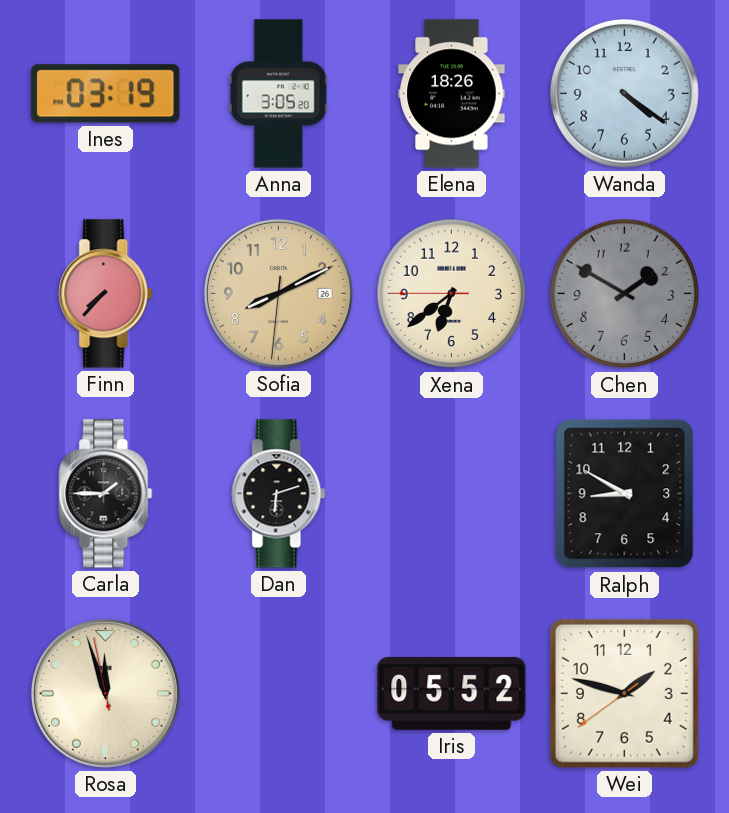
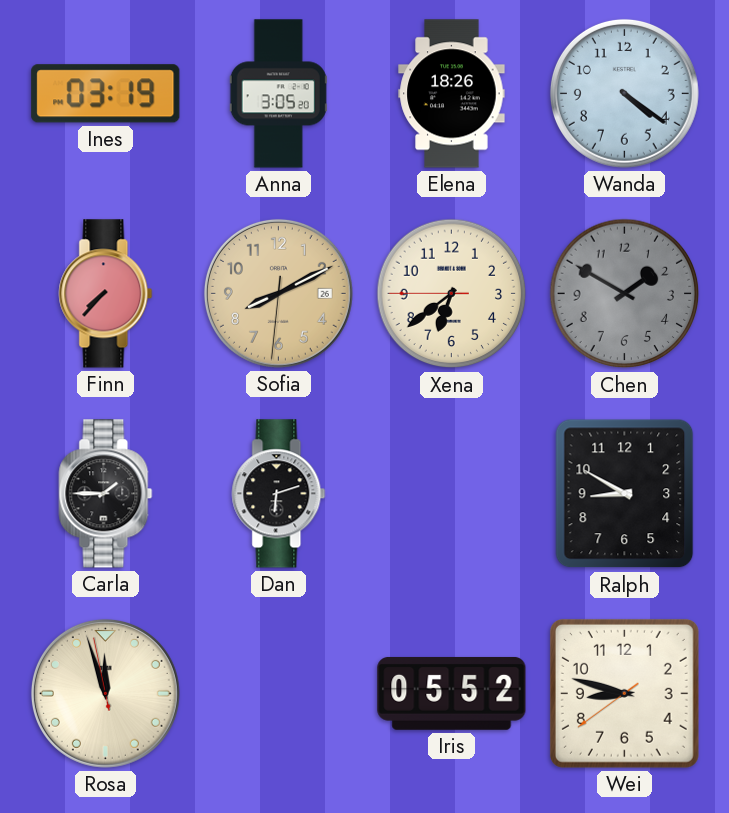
Wei: 1:47 -> 8:47 (624, 693)
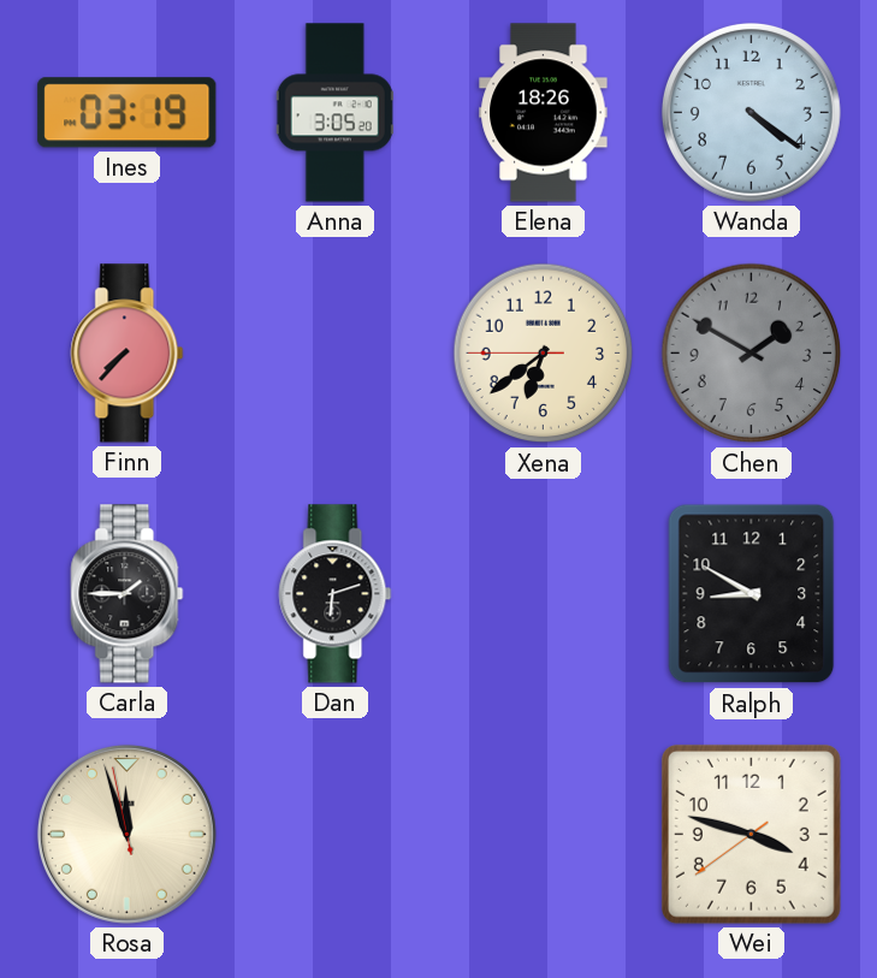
Sofia: 8:10 -> none (278, 293)
Iris: 05:52 -> none (452, 693)
Wei: 8:47 -> 3:47 (751, 834)
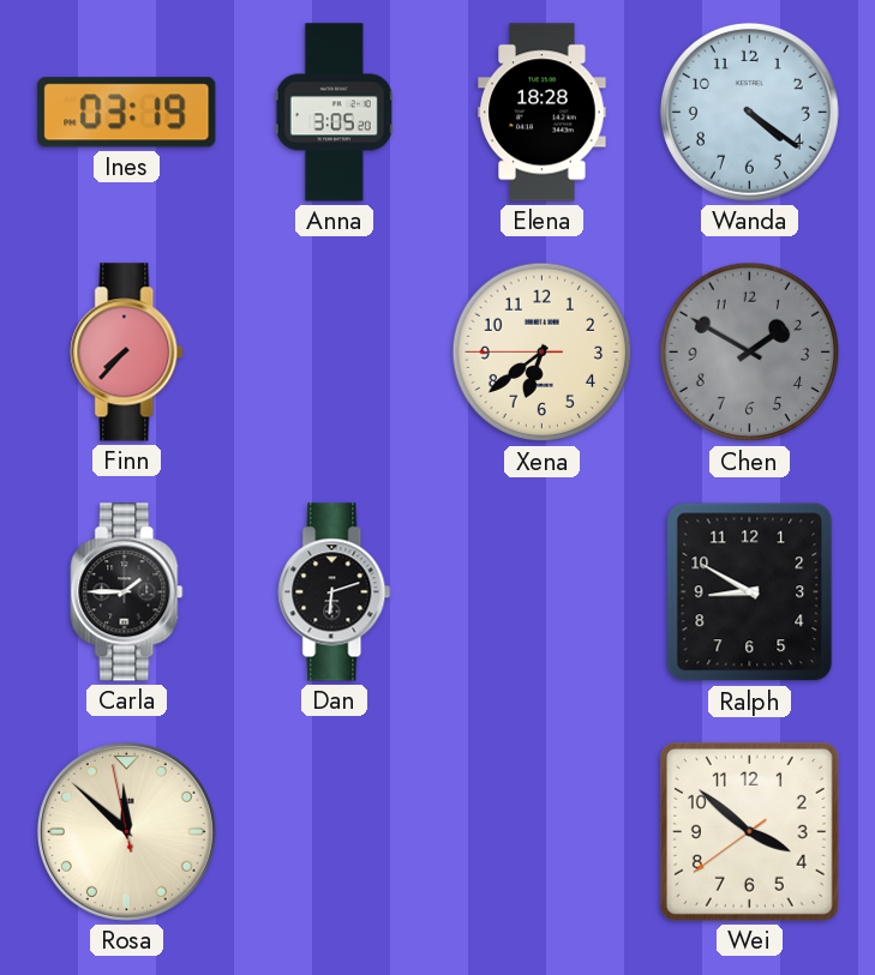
Elena: 18:26 -> 18:28 (543, 113)
Rosa: 11:56 -> 11:51 (126, 831)
Wei: 3:47 -> 3:51 (749, 831)
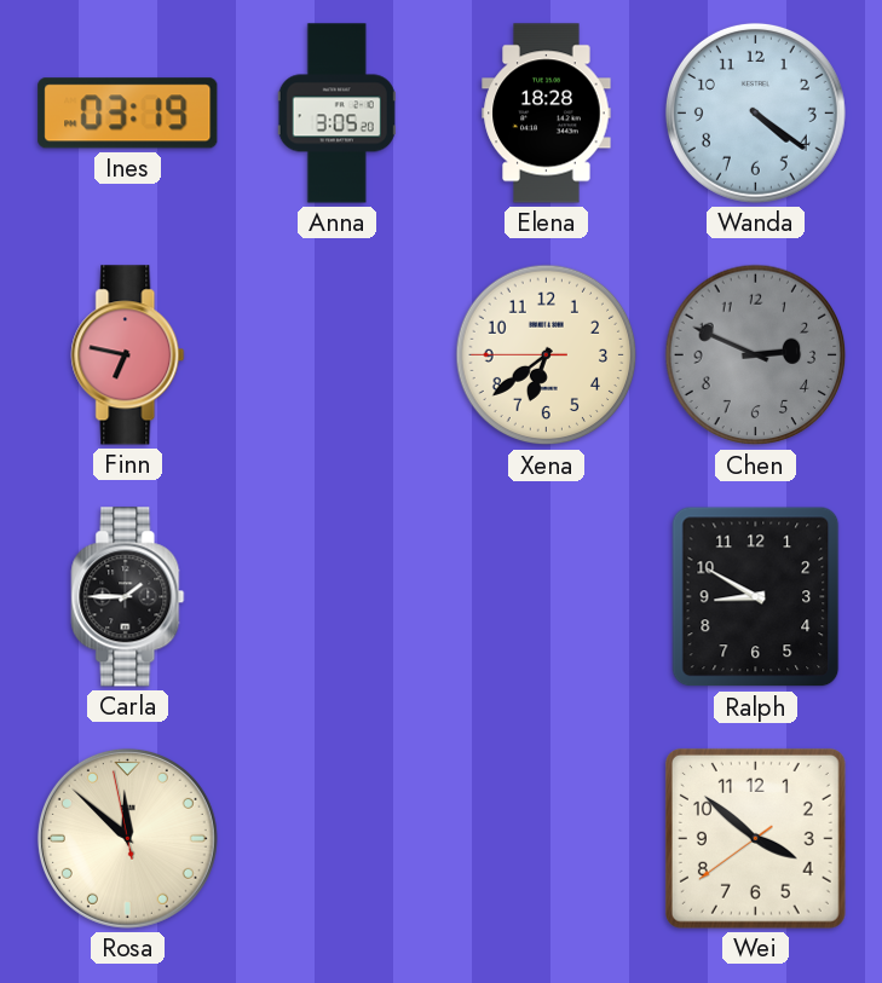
Finn: 7:37 -> 6:47 (128, 355)
Chen: 1:50 -> 2:49 (756, 355)
Dan: 6:12 -> none (335, 592)
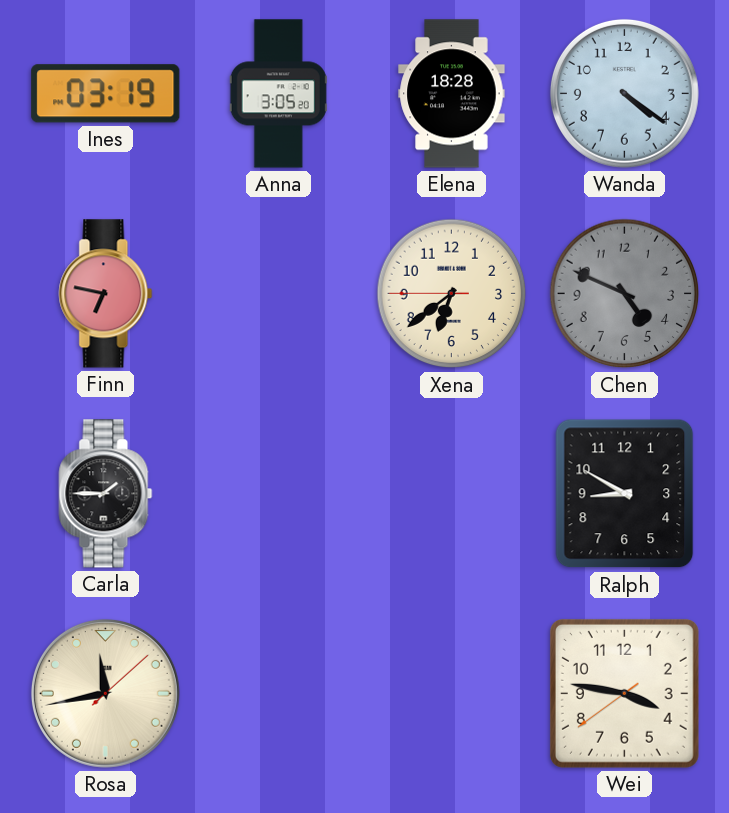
Chen: 2:49 -> 4:49 (625, 294)
Rosa: 11:51 -> 11:43 (105, 693)
Wei: 3:51 -> 3:46 (624, 693)
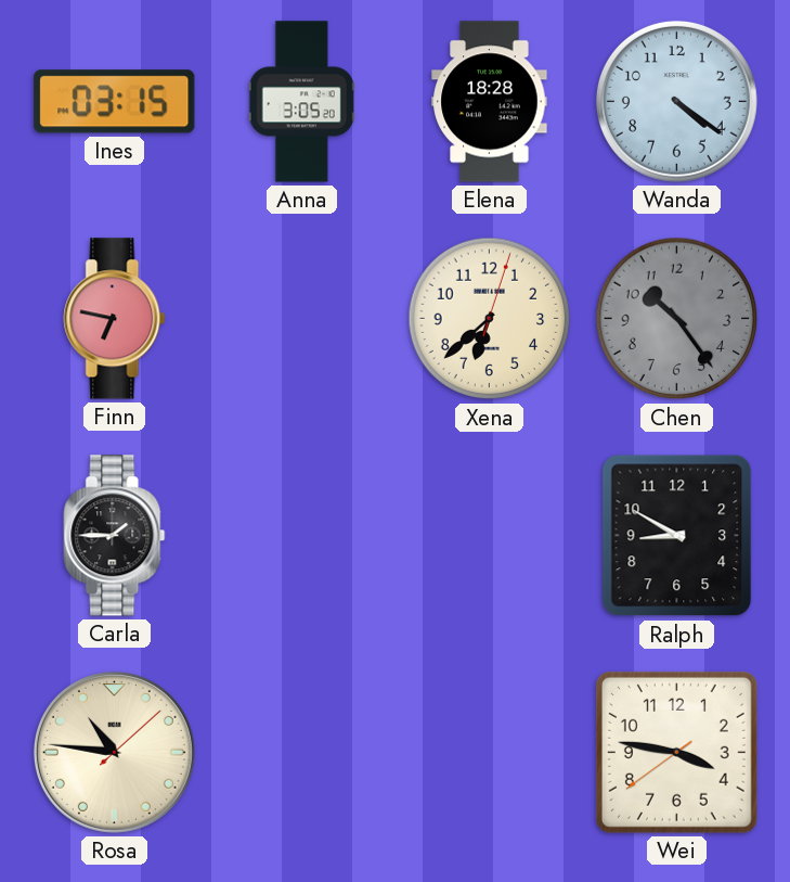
Ines: 03:19 -> 03:15 (115, 102)
Xena: 6:38:45 -> 6:38:03 (490, 319)
Chen: 4:49 -> 10:24 (677, 319)
Rosa: 11:43 -> 10:46 (114, 752)
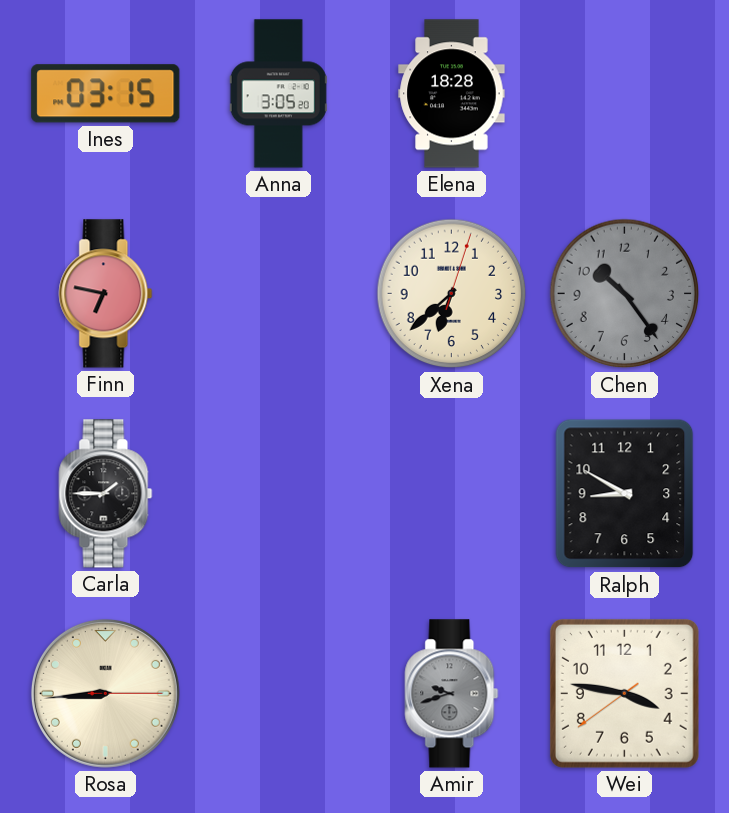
Wanda: 4:21 -> none (676, 101)
Rosa: 10:46 -> 8:44 (105, 693)
Amir: none -> 9:42 (452, 694)
